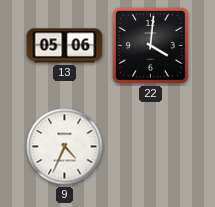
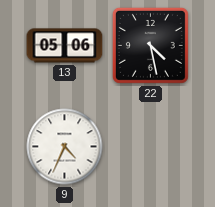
22: 4:01 -> 4:28 (150, 45)
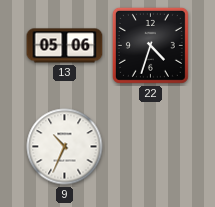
22: 4:28 -> 4:33 (150, 45)
9: 4:34 -> 10:34 (65, 147)
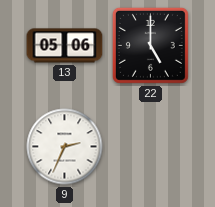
22: 4:33 -> 5:00 (150, 45)
9: 10:34 -> 2:34 (65, 147)
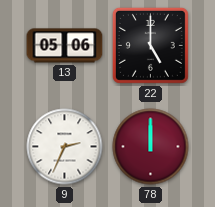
78: none -> 12:00 (151, 147)
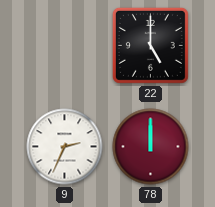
13: 05:06 -> none (65, 46)
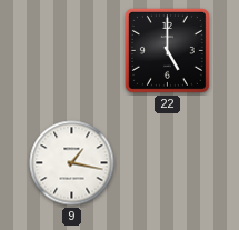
9: 2:34 -> 1:17 (72, 163)
78: 12:00 -> none (151, 147)
